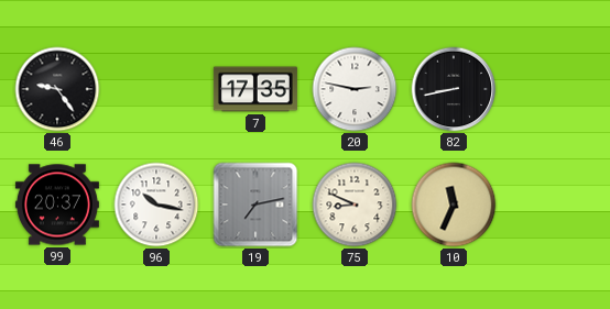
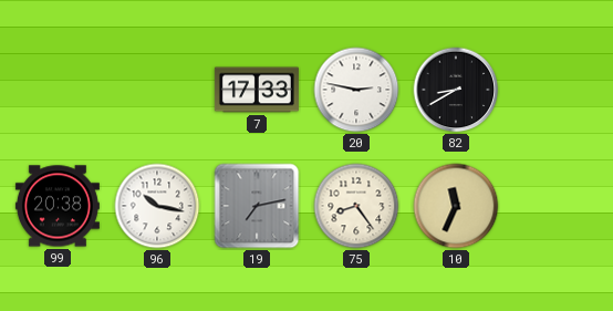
46: 9:24 -> none (57, 89)
7: 17:35 -> 17:33 (257, 90)
82: 8:43 -> 8:40 (456, 90)
99: 20:37 -> 20:38 (58, 206)
75: 8:49 -> 8:24 (356, 206)
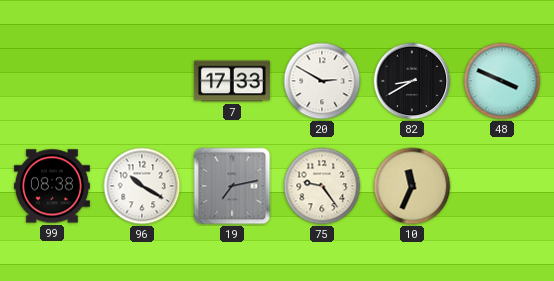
20: 2:47 -> 2:50 (322, 81)
48: none -> 3:49 (502, 81)
99: 20:38 -> 08:38 (52, 186)
96: 10:17 -> 10:20 (142, 186)
75: 8:24 -> 9:24 (322, 186)
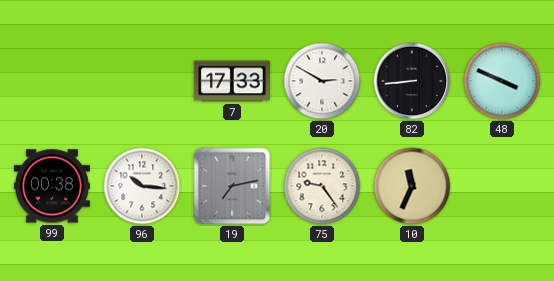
82: 8:40 -> 8:44 (412, 81)
99: 08:38 -> 00:38 (52, 186)
96: 10:20 -> 10:16 (142, 186)
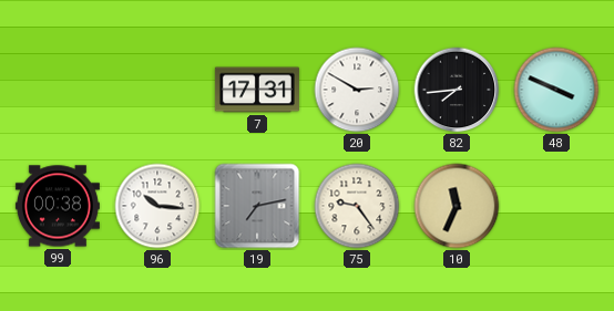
7: 17:33 -> 17:31 (257, 90)
82: 8:44 -> 7:44 (457, 90)
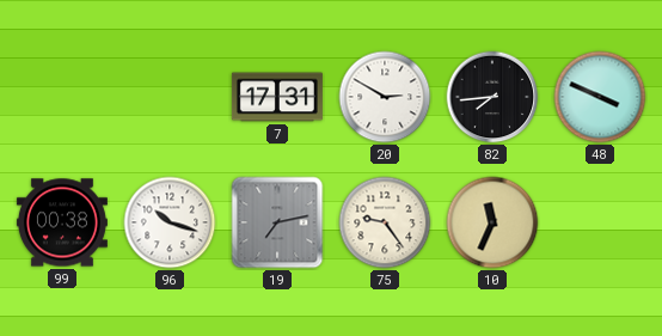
96: 10:16 -> 10:18 (170, 222)
